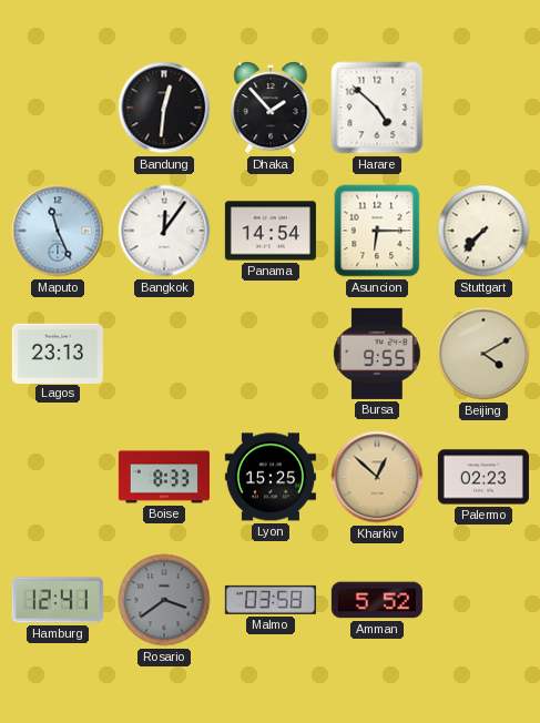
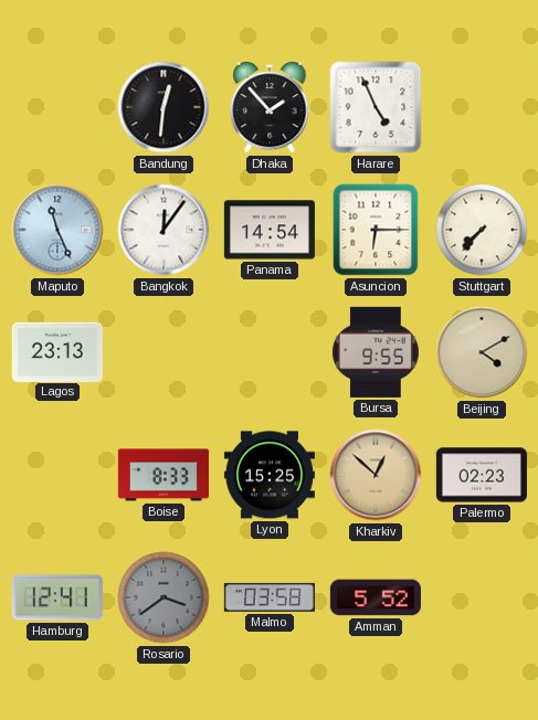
Harare: 4:52 -> 4:56 (376, 107)
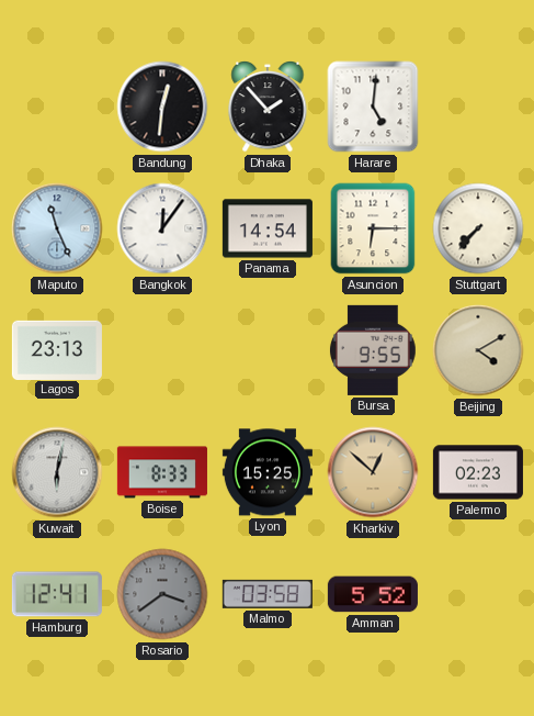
Harare: 4:56 -> 5:01 (373, 107)
Kuwait: none -> 6:02 (57, 472)
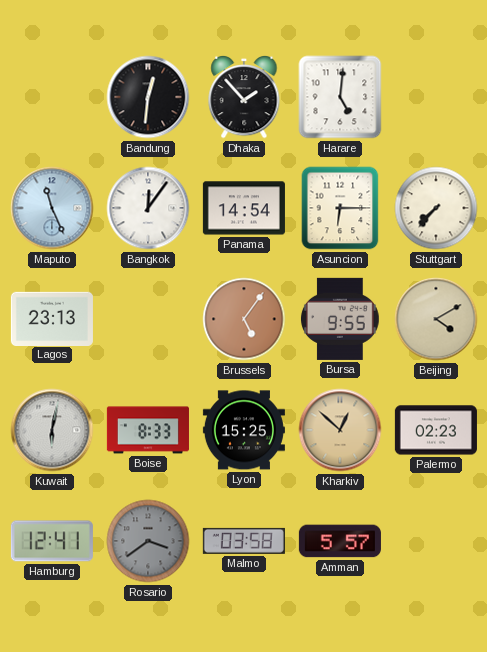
Brussels: none -> 5:06 (244, 319)
Amman: 5:52 -> 5:57 (340, 541)
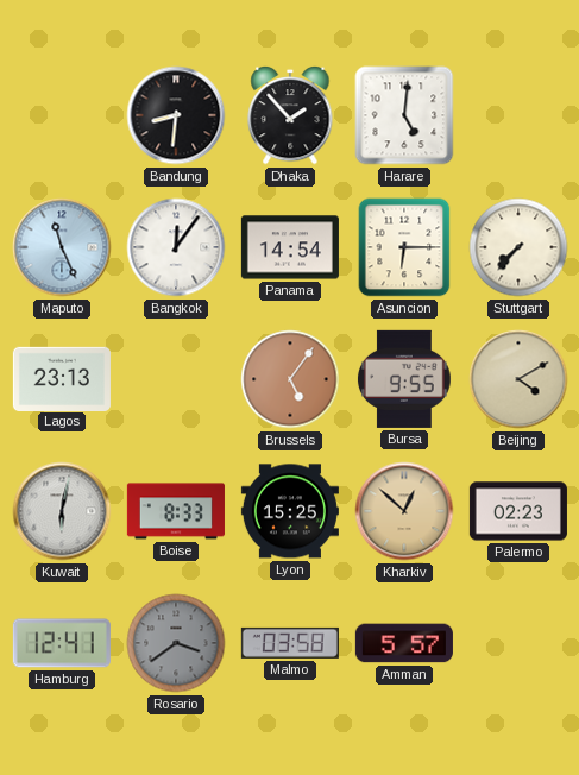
Bandung: 12:31 -> 8:31 (176, 115)
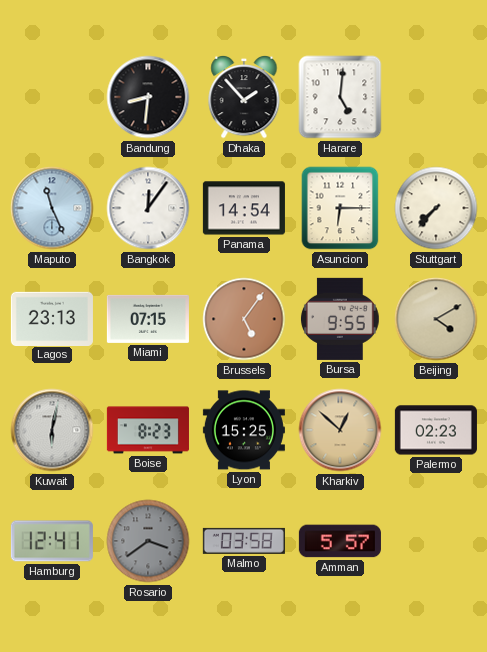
Miami: none -> 07:15 (148, 319)
Boise: 8:33 -> 8:23 (148, 430)
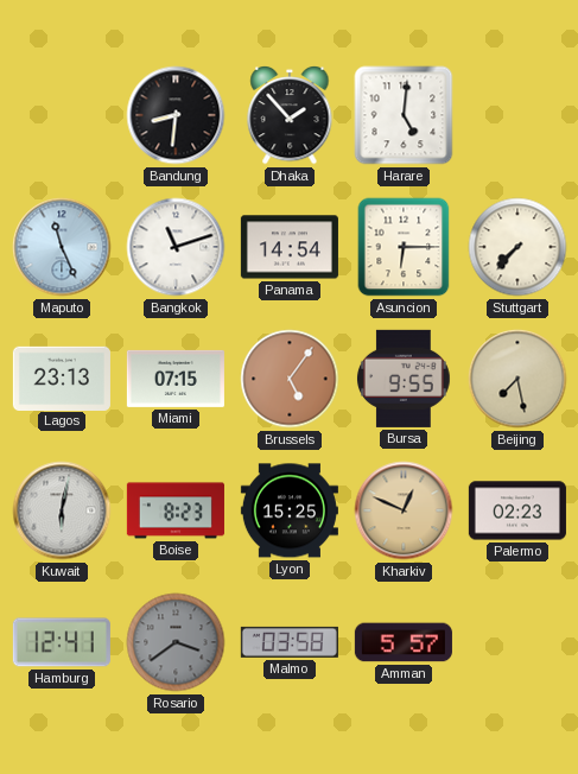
Bangkok: 12:06 -> 11:12 (176, 247)
Beijing: 4:10 -> 7:28 (517, 379)
Kharkiv: 12:52 -> 12:49 (404, 510)
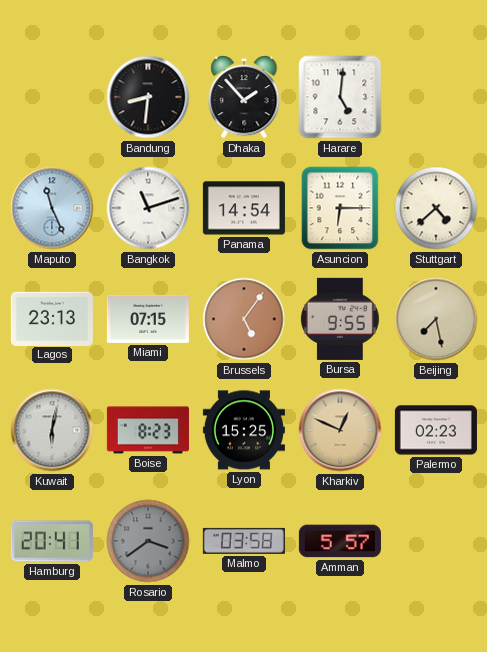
Stuttgart: 7:37 -> 4:38 (436, 208)
Hamburg: 12:41 -> 20:41 (52, 541)
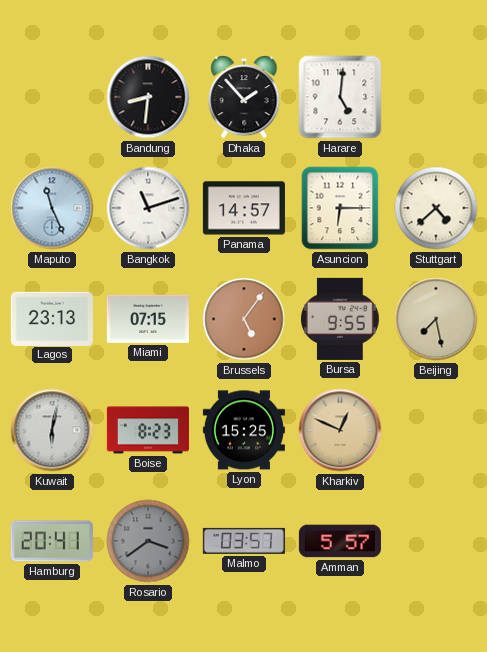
Panama: 14:54 -> 14:57 (244, 208)
Palermo: 02:23 -> none (436, 430)
Malmo: 03:58 -> 03:57 (244, 541)
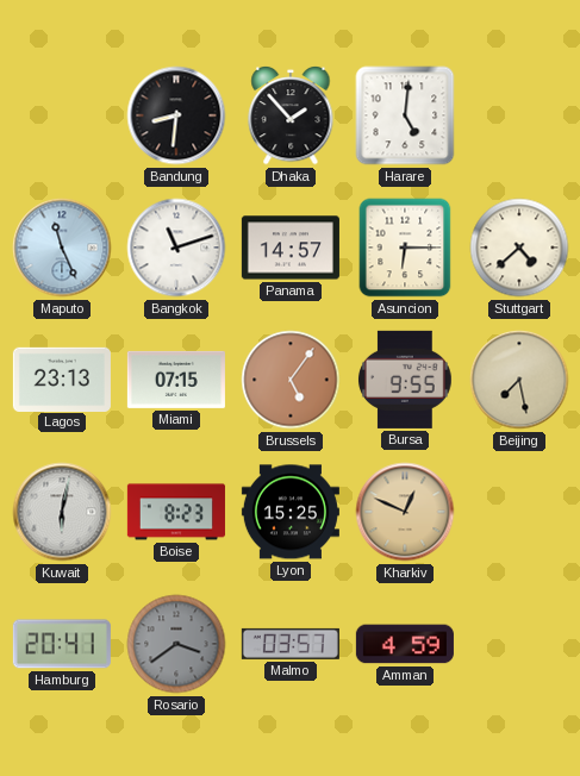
Amman: 5:57 -> 4:59 (405, 644)
